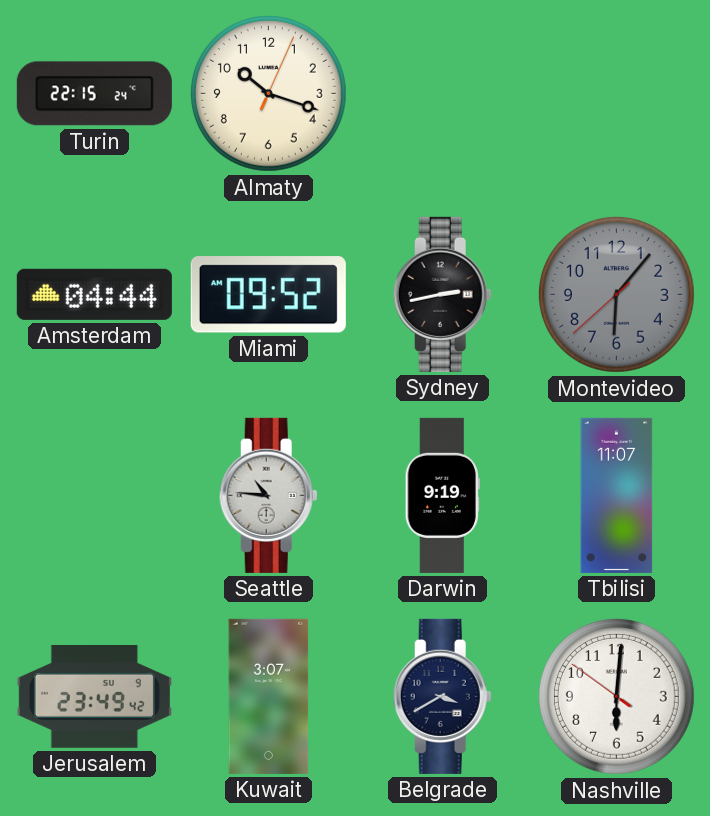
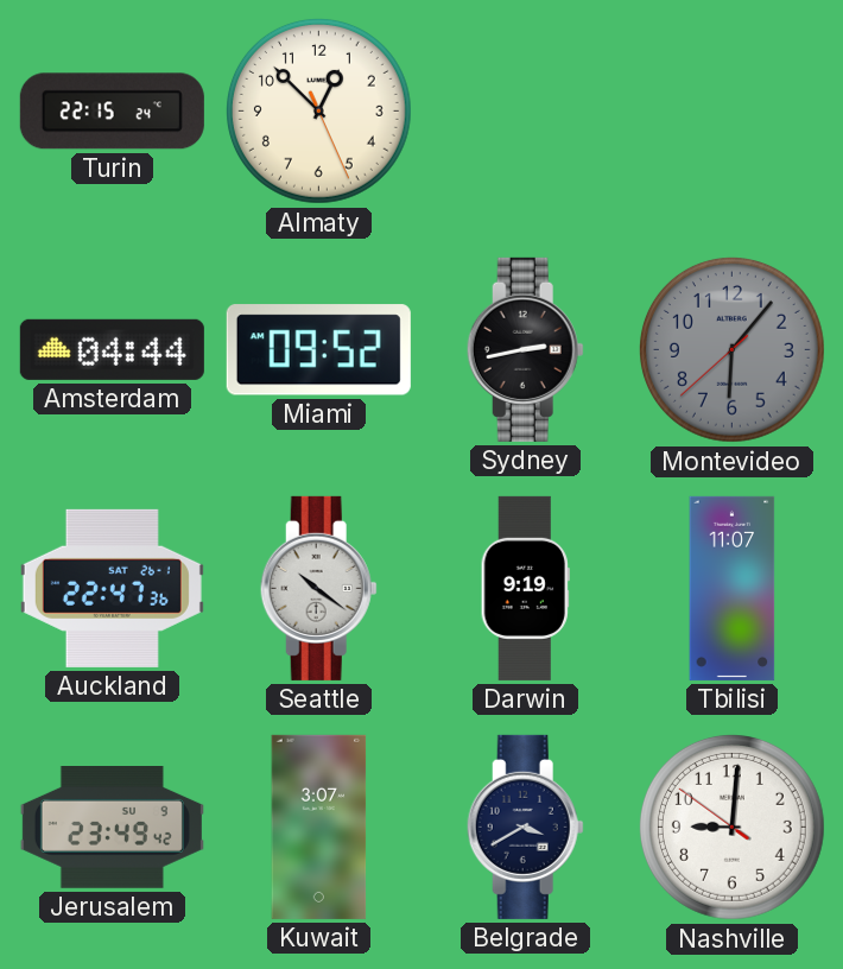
Almaty: 10:18 -> 12:52 (318, 110)
Auckland: none -> 22:47 (112, 588)
Seattle: 10:46 -> 10:21 (318, 588)
Nashville: 6:00 -> 9:00 (731, 826)
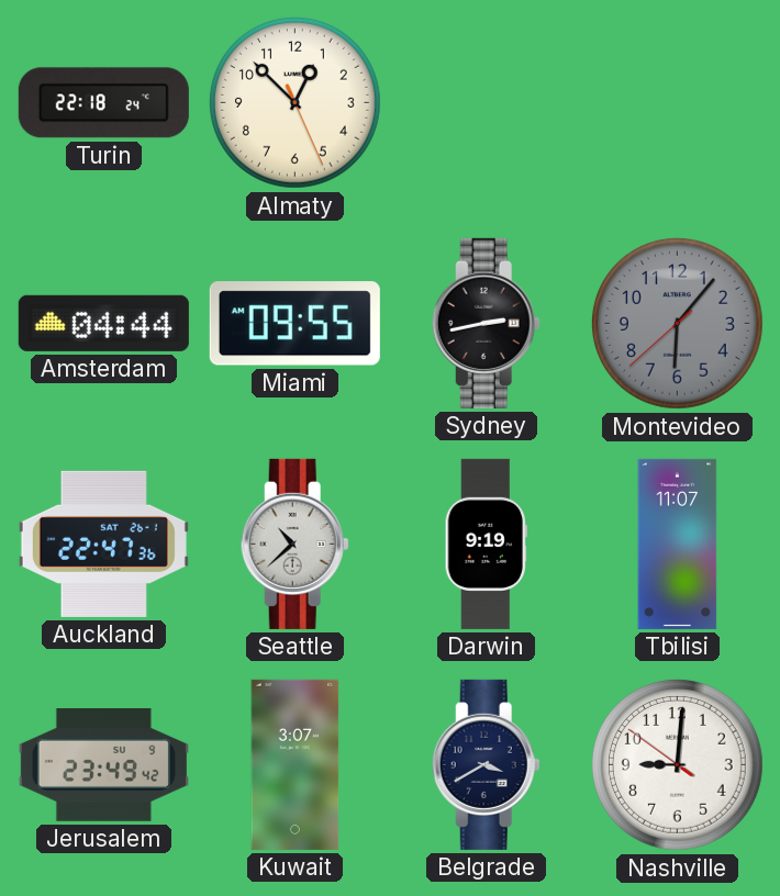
Turin: 22:15 -> 22:18 (103, 103)
Miami: 09:52 -> 09:55 (294, 324)
Seattle: 10:21 -> 10:38 (294, 544)
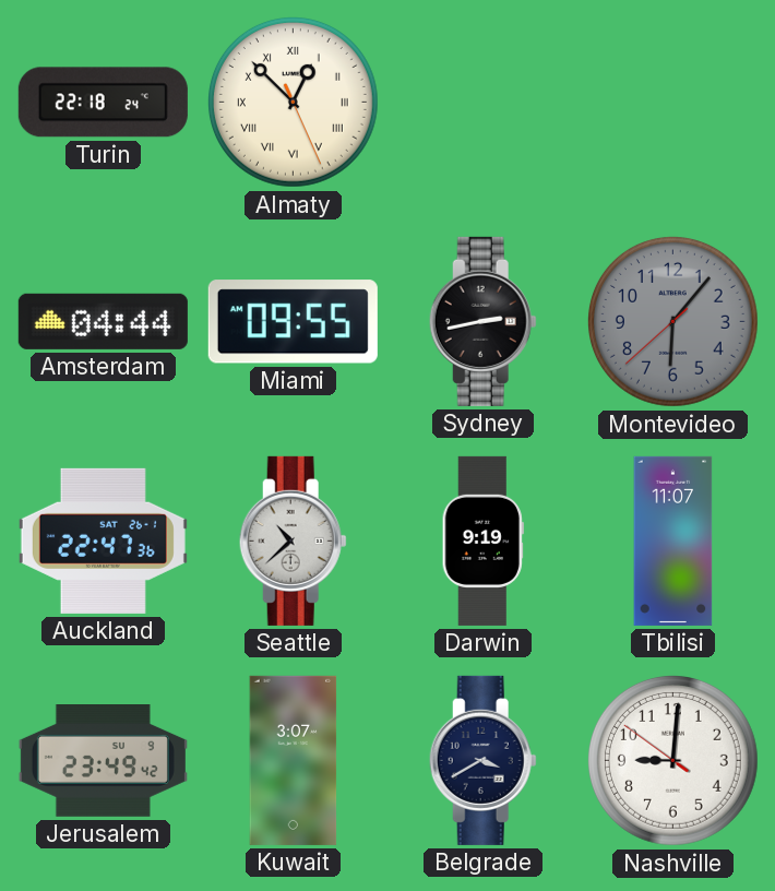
Almaty numerals: Arabic -> Roman (293, 102)
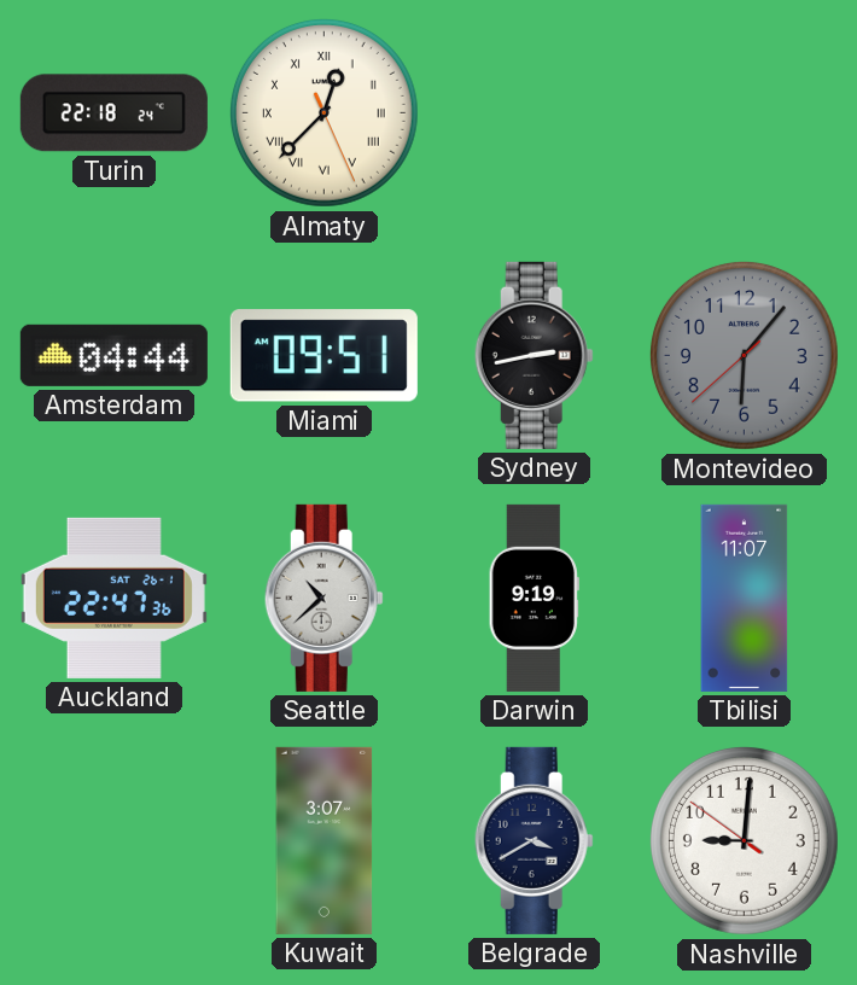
Almaty: 12:52 -> 12:37 (323, 112)
Miami: 09:55 -> 09:51 (323, 356)
Jerusalem: 23:49 -> none (103, 761)
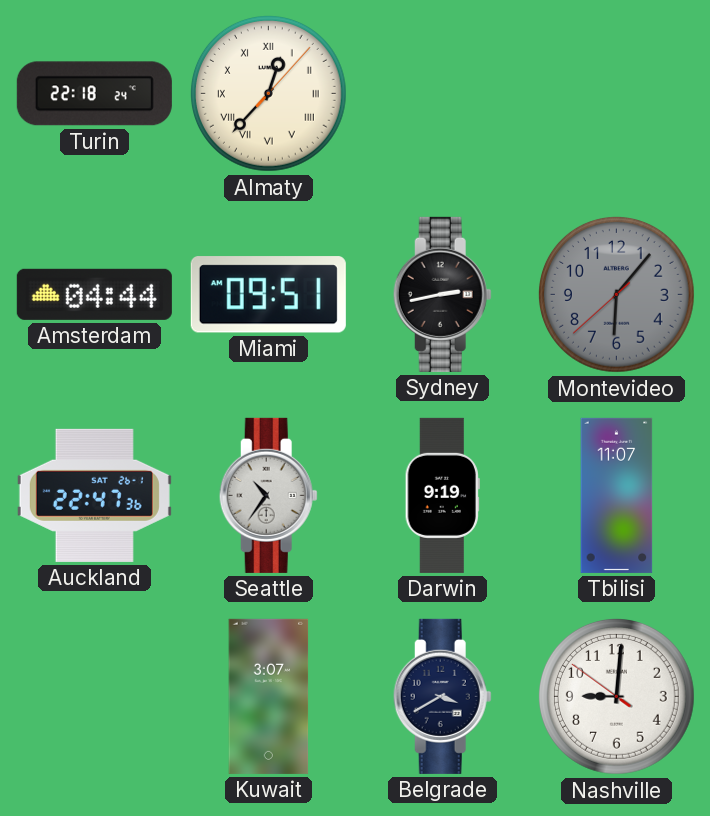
Almaty: 12:37:26 -> 12:37:07 (268, 93)
Seattle: 10:38 -> 10:36 (268, 495)
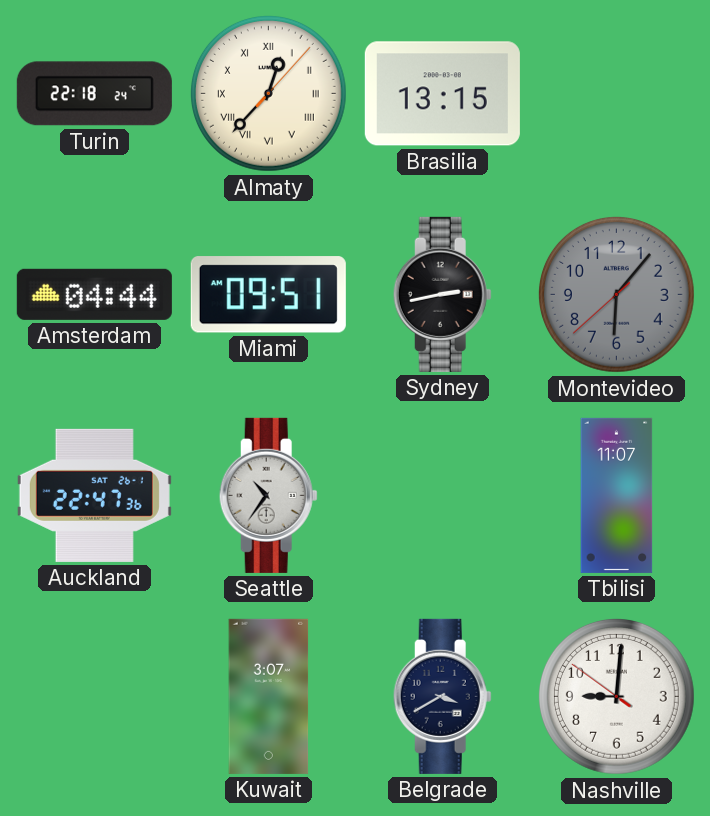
Brasilia: none -> 13:15 (442, 94)
Darwin: 9:19 -> none (442, 495)
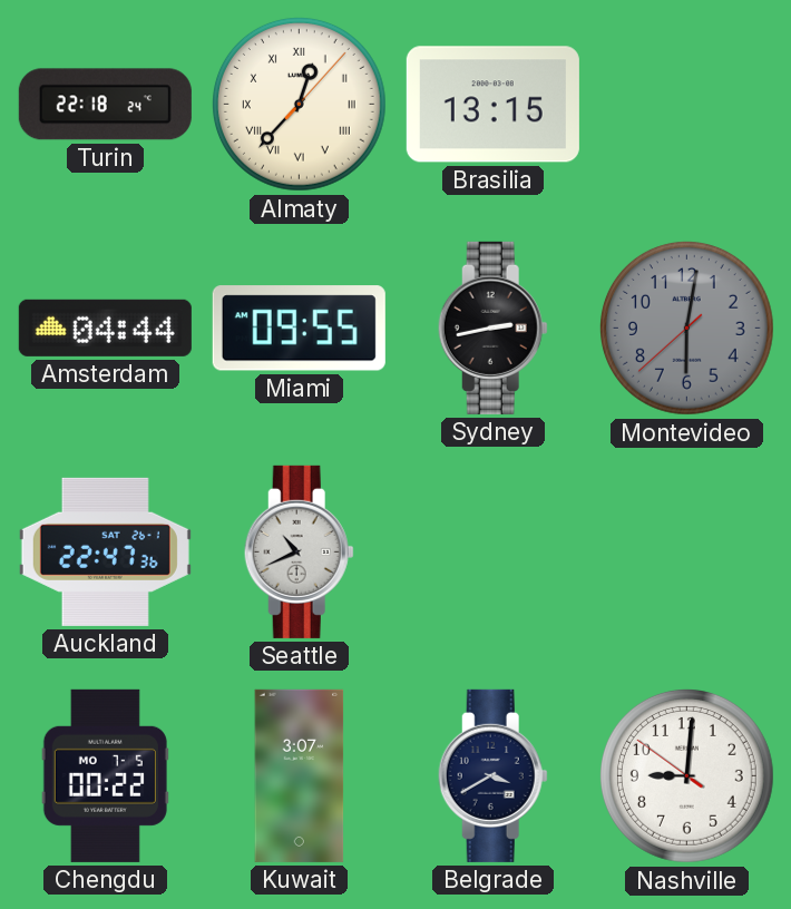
Miami: 09:51 -> 09:55 (299, 329)
Montevideo: 6:06 -> 6:01 (686, 328)
Seattle: 10:36 -> 10:41 (299, 551)
Tbilisi: 11:07 -> none (617, 495)
Chengdu: none -> 00:22 (105, 775)
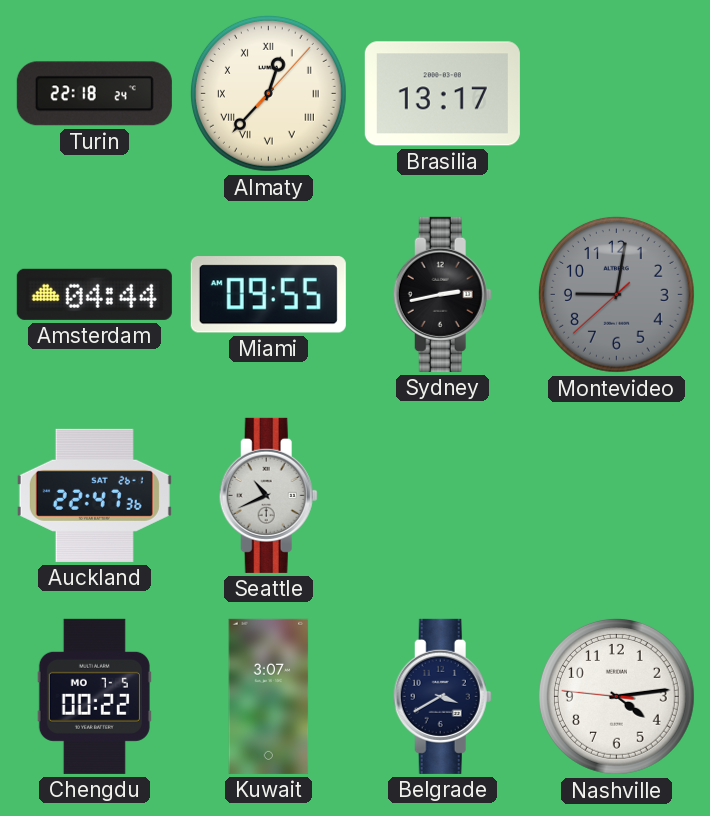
Brasilia: 13:15 -> 13:17 (442, 94)
Montevideo: 6:01 -> 9:01 (616, 294)
Nashville: 9:00 -> 4:13 (616, 696)
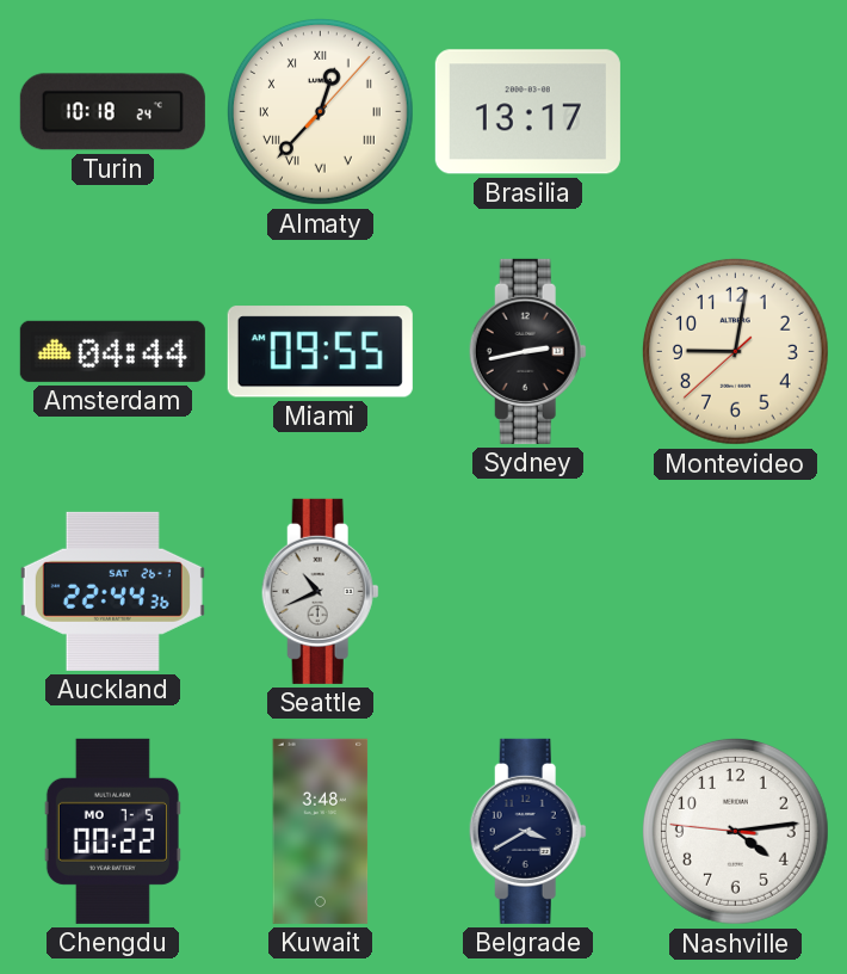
Turin: 22:18 -> 10:18 (112, 112)
Montevideo dial: grey -> cream (735, 351)
Auckland: 22:47 -> 22:44 (112, 591)
Kuwait: 3:07 -> 3:48 (321, 831)
